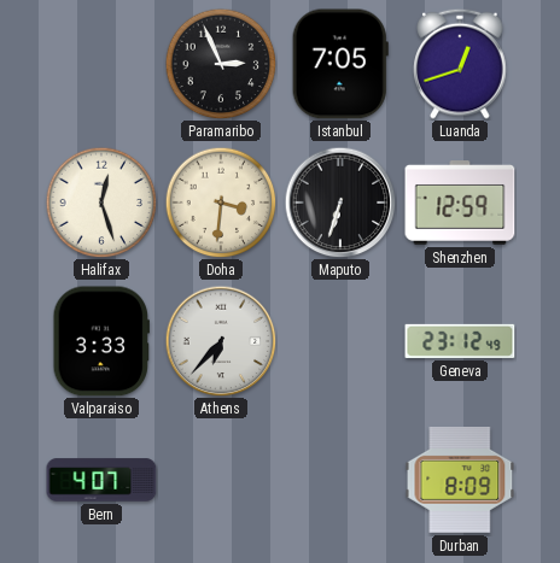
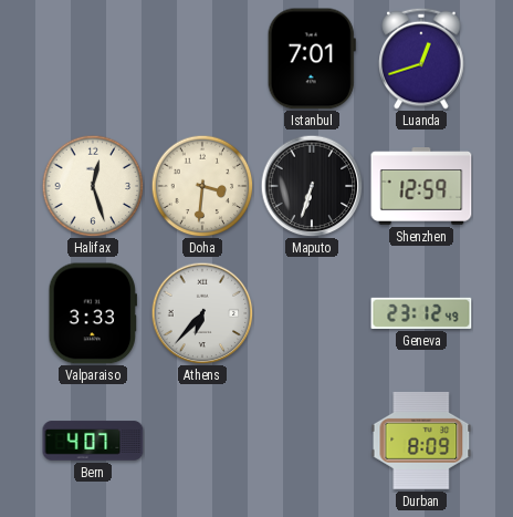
Paramaribo: 2:56 -> none (221, 64)
Istanbul: 7:05 -> 7:01 (312, 59)
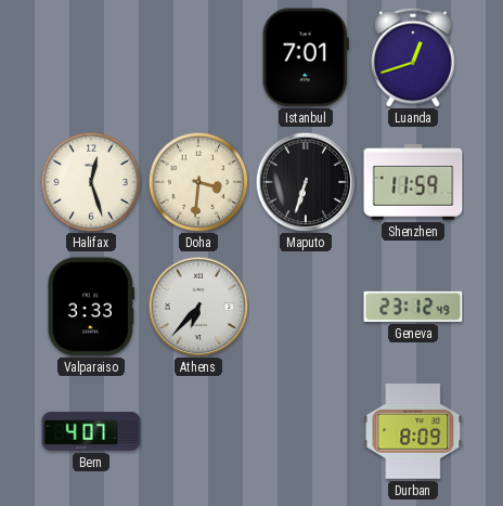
Shenzhen: 12:59 -> 11:59 (413, 182)
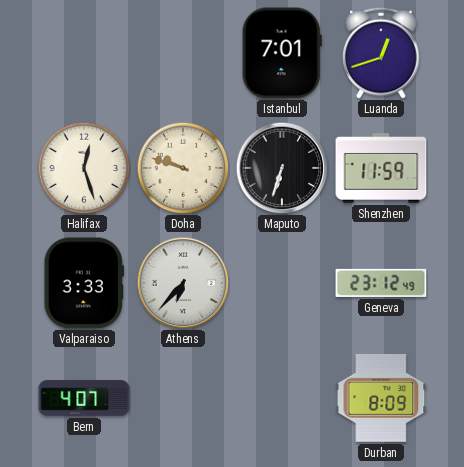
Doha: 3:31 -> 9:48 (183, 168)
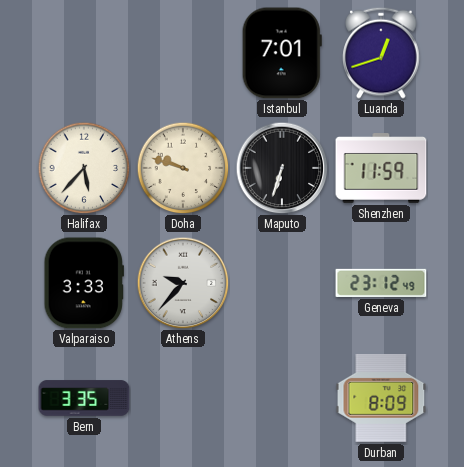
Halifax: 12:27 -> 5:37 (84, 168)
Athens: 6:37 -> 9:37 (183, 283)
Bern: 4:07 -> 3:35 (84, 398)
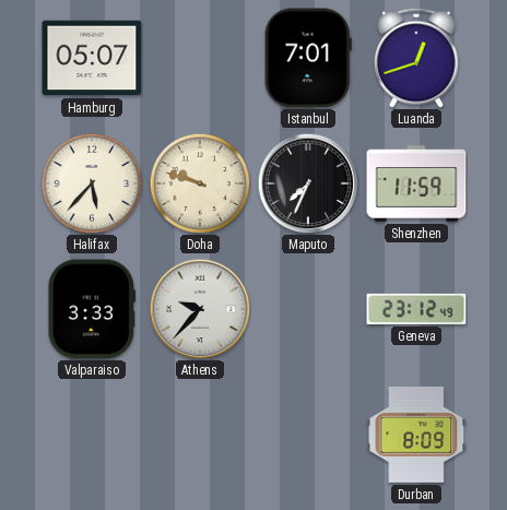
Hamburg: none -> 05:07 (92, 58)
Maputo: 6:33 -> 7:34 (308, 183)
Bern: 3:35 -> none (84, 398)
